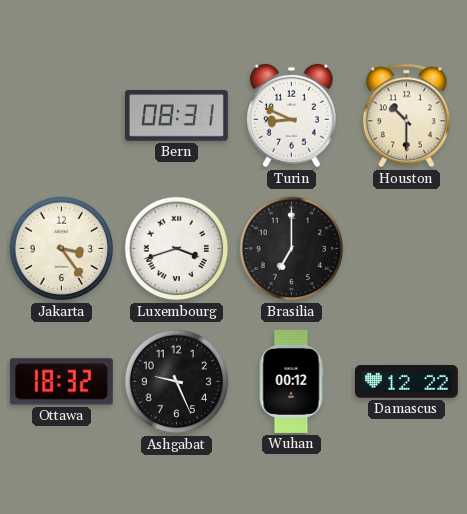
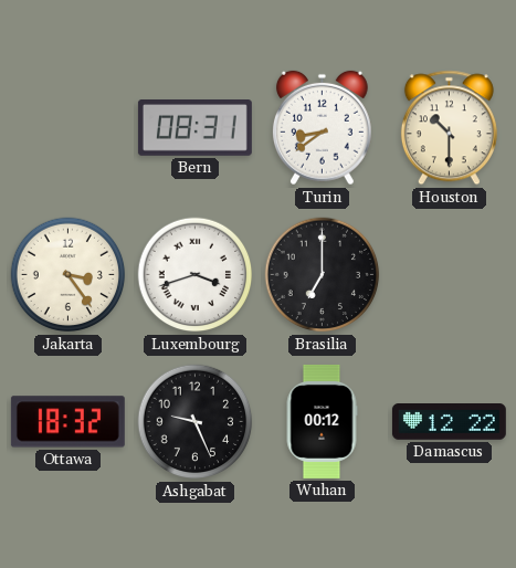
Turin: 8:49 -> 8:39 (322, 128)
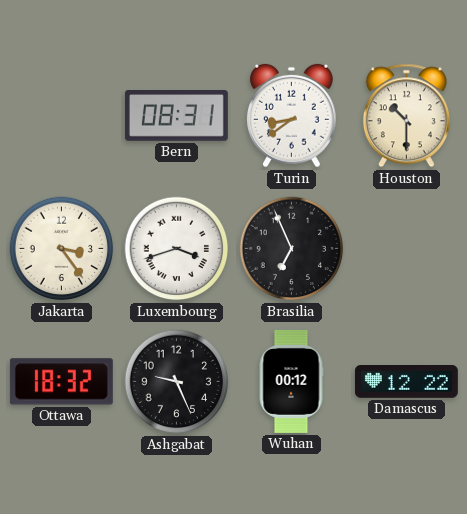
Brasilia: 7:00 -> 6:56 (292, 249)
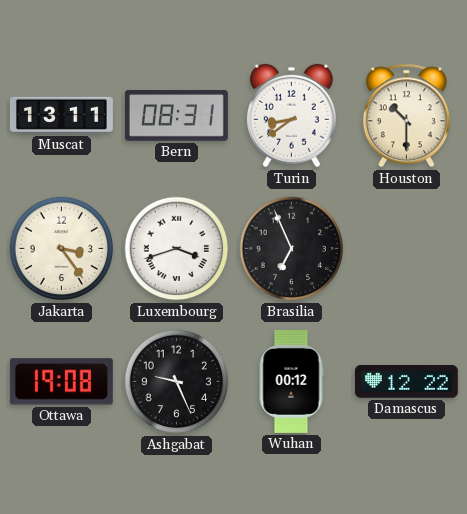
Muscat: none -> 13:11 (61, 115)
Ottawa: 18:32 -> 19:08 (61, 382)
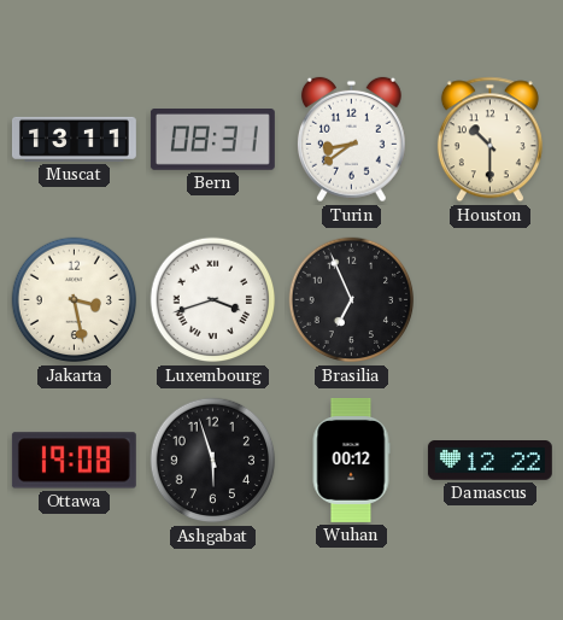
Jakarta: 3:24 -> 3:28 (75, 300)
Ashgabat: 9:26 -> 5:57 (213, 461)
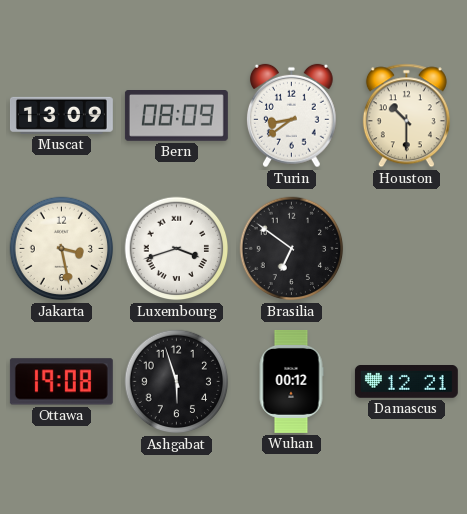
Muscat: 13:11 -> 13:09 (61, 115)
Bern: 08:31 -> 08:09 (176, 116)
Brasilia: 6:56 -> 6:51 (292, 249)
Damascus: 12:22 -> 12:21 (406, 382)
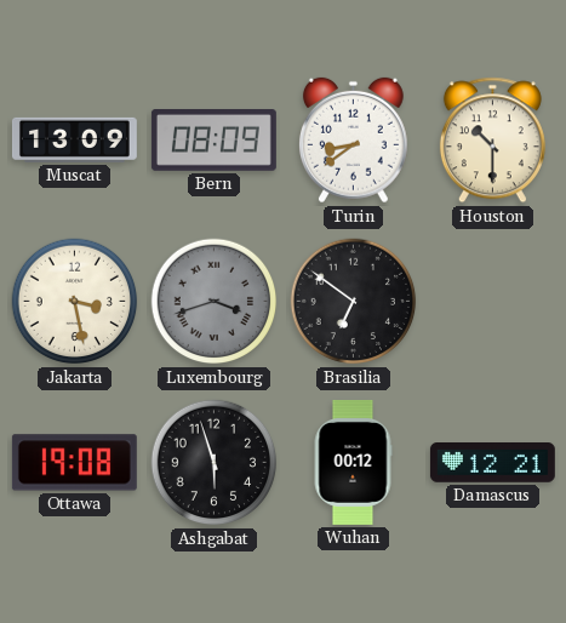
Luxembourg dial: white -> grey (215, 302)
